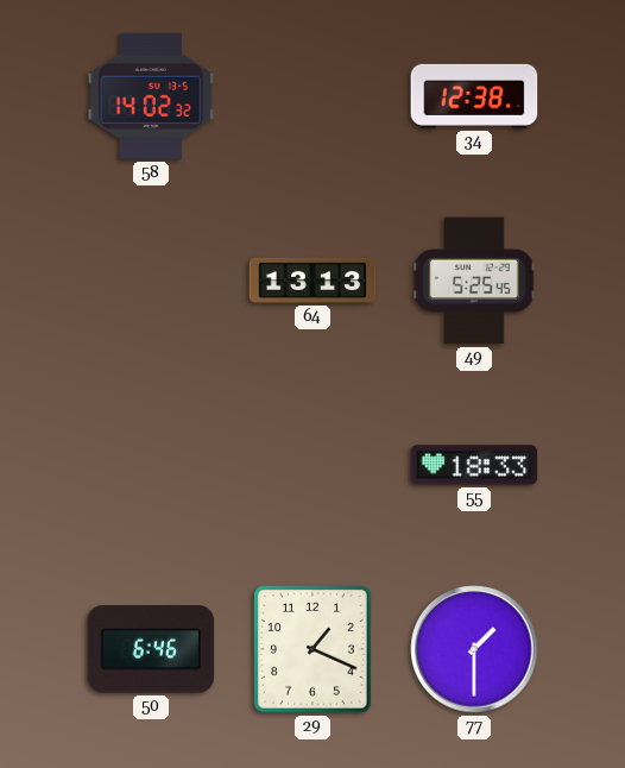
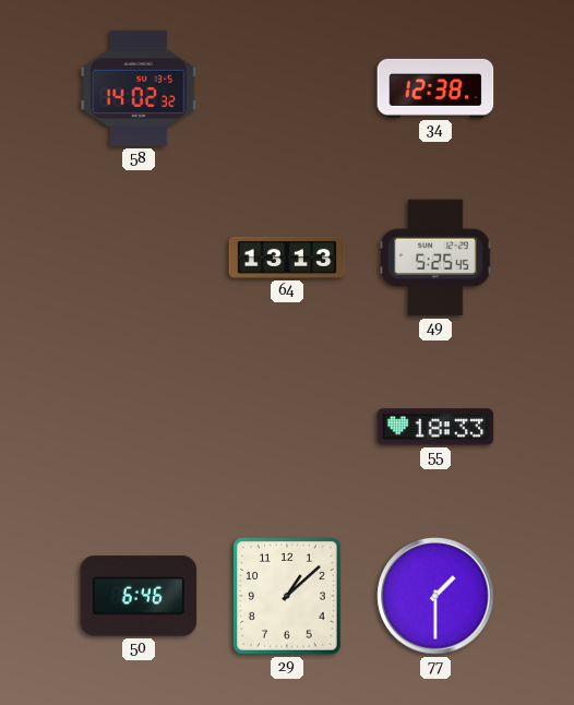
29: 1:19 -> 1:08 (288, 597)
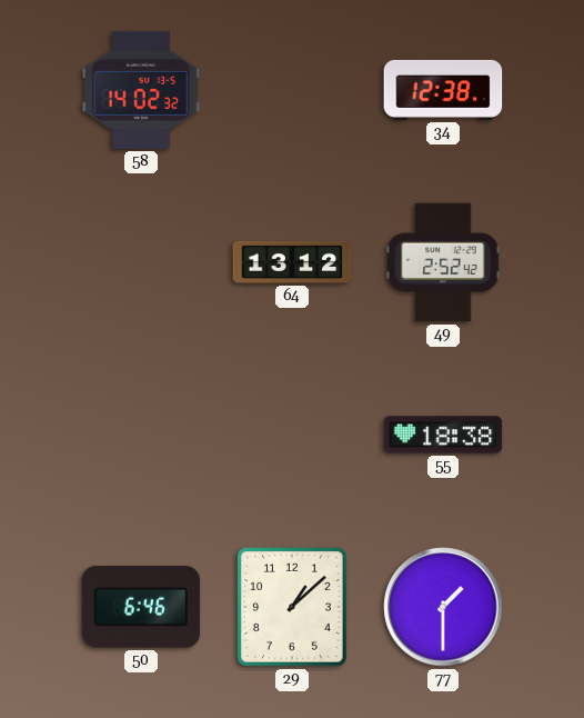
64: 13:13 -> 13:12 (292, 262)
49: 5:25 -> 2:52 (443, 262)
55: 18:33 -> 18:38 (443, 435)
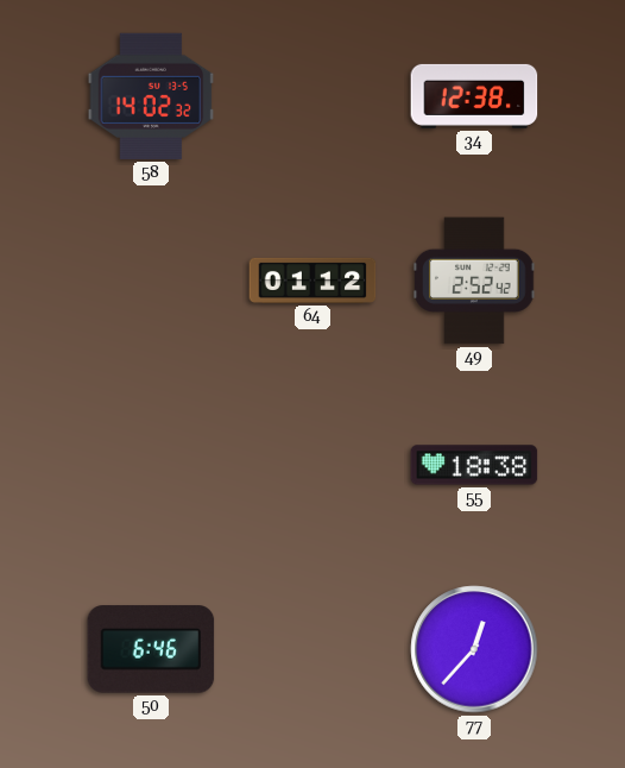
64: 13:12 -> 01:12 (312, 281)
29: 1:08 -> none (293, 608)
77: 1:30 -> 12:37 (474, 649)
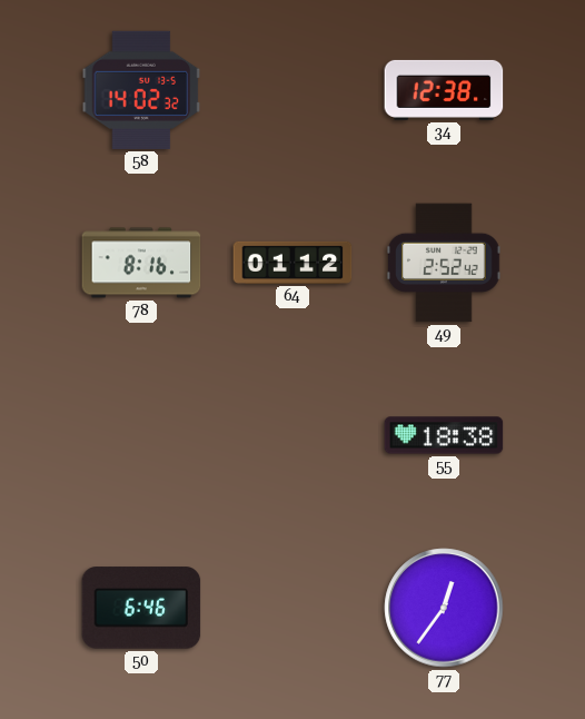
78: none -> 8:16 (141, 263)
77: 12:37 -> 12:36 (444, 608)
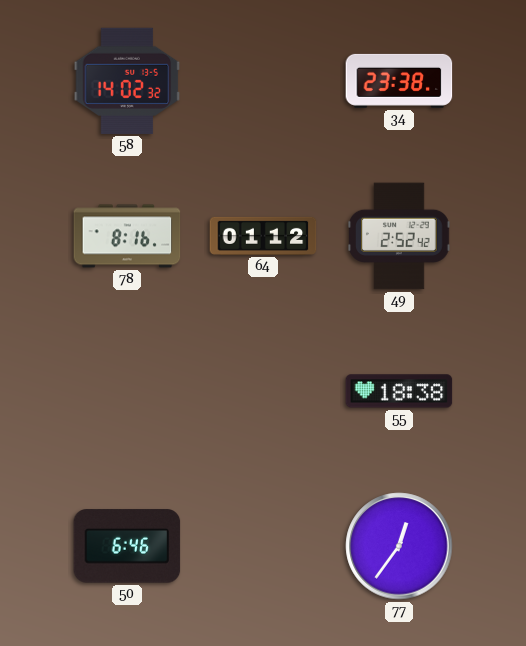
34: 12:38 -> 23:38 (399, 81)
